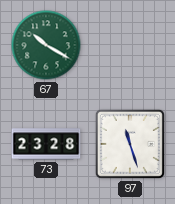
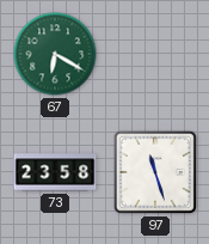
67: 10:20 -> 6:20 (55, 54)
73: 23:28 -> 23:58 (55, 172)
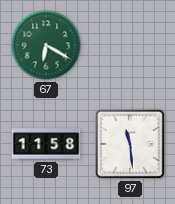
73: 23:58 -> 11:58 (46, 144)
97: 11:27 -> 11:29 (130, 144)
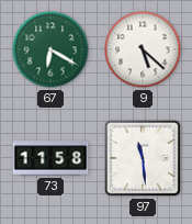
9: none -> 5:22 (143, 49)
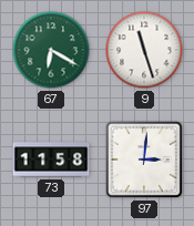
9: 5:22 -> 11:27 (144, 50)
97: 11:29 -> 3:01 (144, 160)
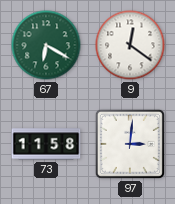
9: 11:27 -> 12:21 (130, 45)
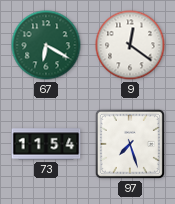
73: 11:58 -> 11:54 (46, 144)
97: 3:01 -> 7:27 (130, 144)
